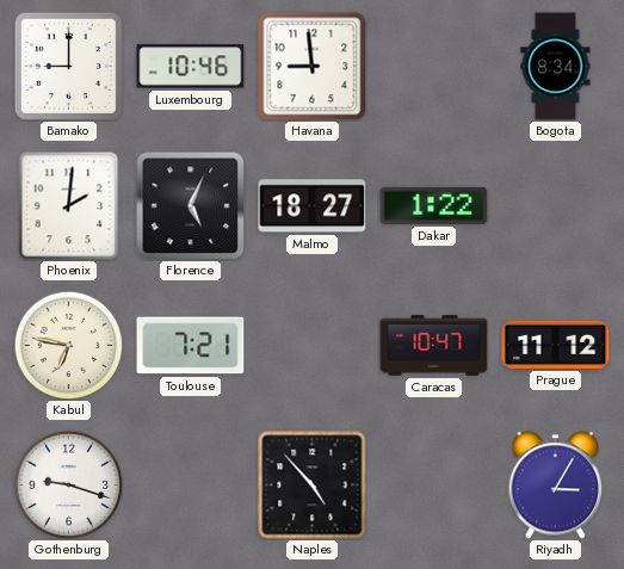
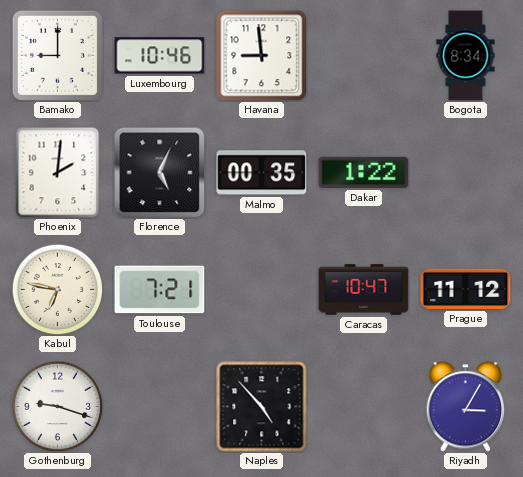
Malmo: 18:27 -> 00:35 (262, 173)
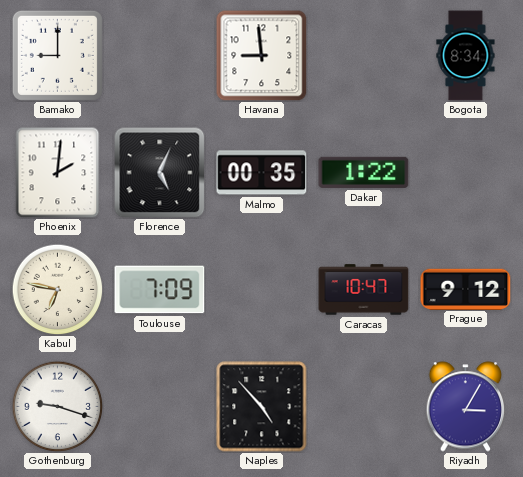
Luxembourg: 10:46 -> none (160, 56)
Toulouse: 7:21 -> 7:09 (160, 290)
Prague: 11:12 -> 9:12 (466, 289)
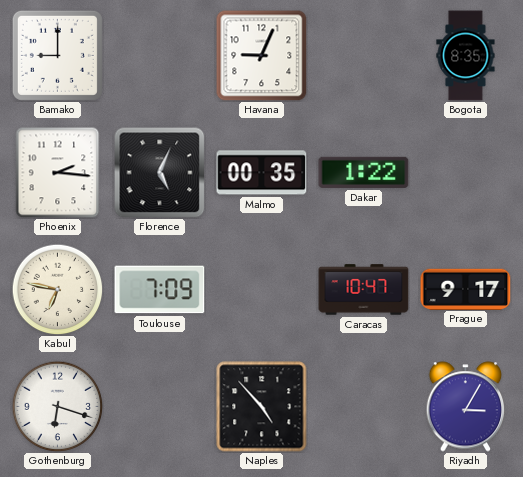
Havana: 8:59 -> 9:04 (262, 56)
Bogota: 8:34 -> 8:35 (466, 56)
Phoenix: 2:01 -> 2:16 (58, 173)
Prague: 9:12 -> 9:17 (466, 289)
Gothenburg: 9:18 -> 6:18 (57, 406)
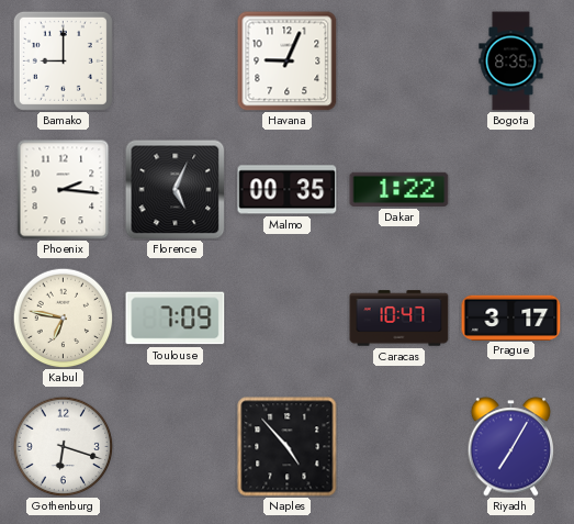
Prague: 9:17 -> 3:17 (511, 317)
Riyadh: 3:05 -> 7:05 (511, 447)
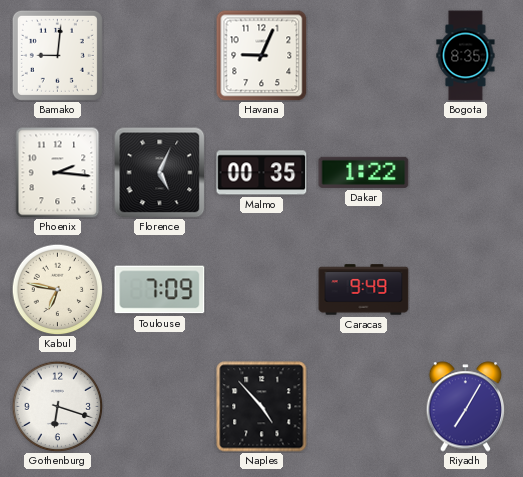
Bamako: 9:00 -> 9:01 (57, 55)
Caracas: 10:47 -> 9:49 (364, 290)
Prague: 3:17 -> none (511, 317)
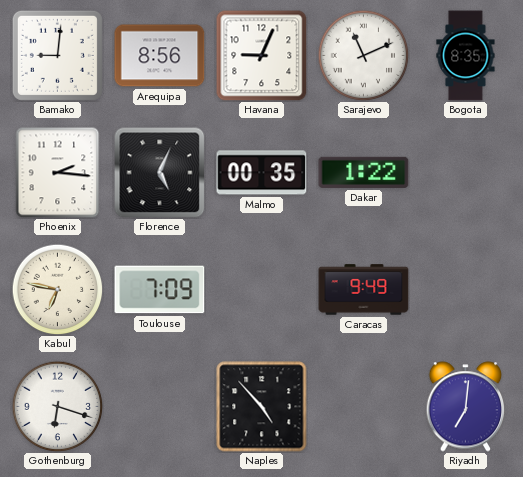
Arequipa: none -> 8:56 (160, 56)
Sarajevo: none -> 11:11 (363, 55)
Riyadh: 7:05 -> 7:01 (466, 407)
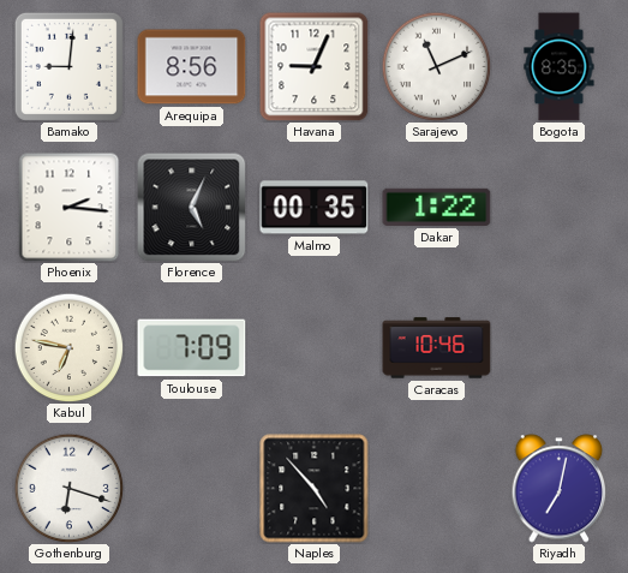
Caracas: 9:49 -> 10:46 (437, 348)
Riyadh: 7:01 -> 7:02 (560, 489)
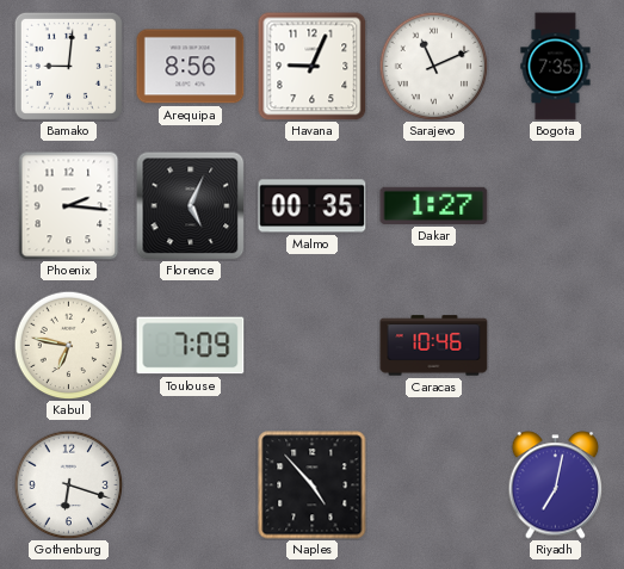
Bogota: 8:35 -> 7:35 (556, 67)
Dakar: 1:22 -> 1:27 (434, 205)
